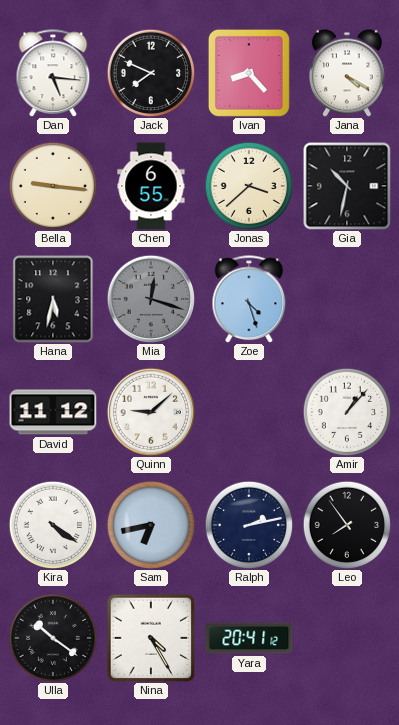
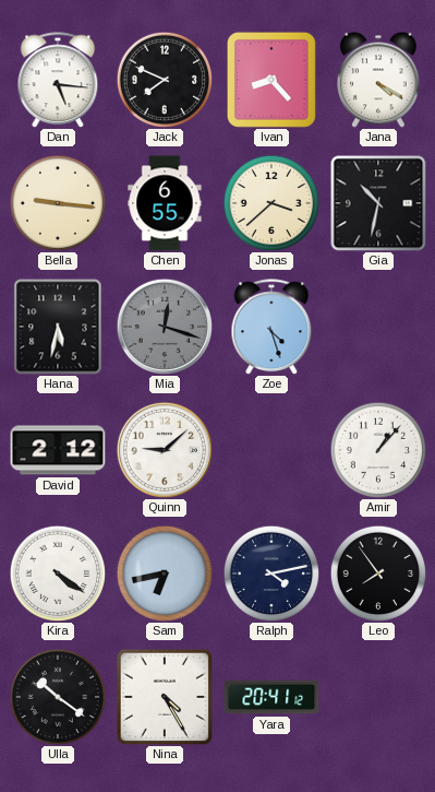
David: 11:12 -> 2:12 (58, 450)
Ralph: 2:13 -> 4:13 (271, 574)
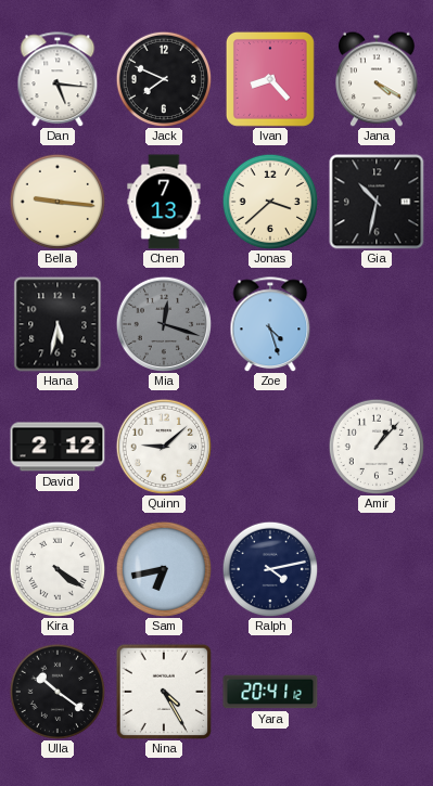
Chen: 6:55 -> 7:13 (164, 202)
Leo: 7:54 -> none (378, 574)
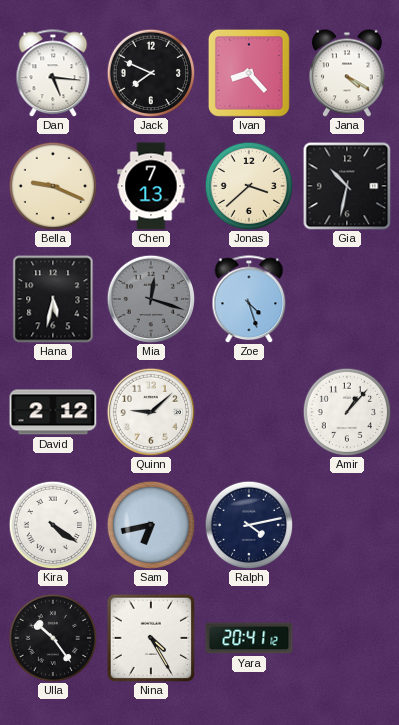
Bella: 9:16 -> 9:19 (53, 186)
Ulla: 10:21 -> 10:24 (53, 638)
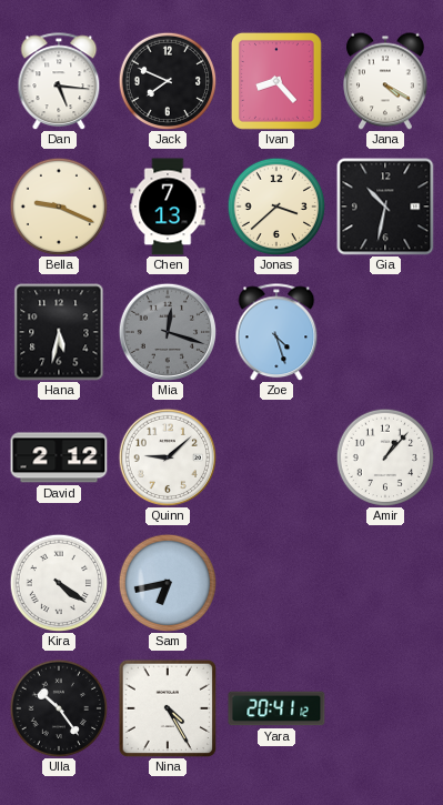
Ralph: 4:13 -> none (249, 525)
